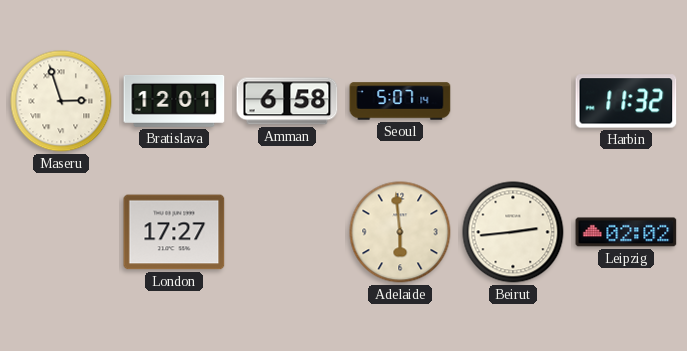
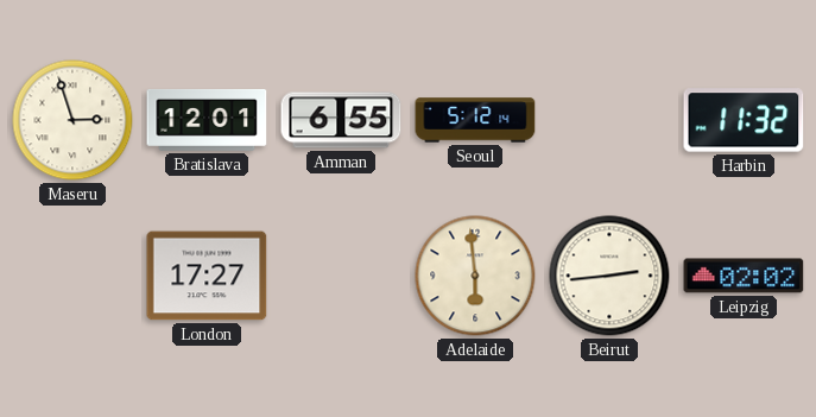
Amman: 6:58 -> 6:55 (341, 120)
Seoul: 5:07 -> 5:12 (475, 120)
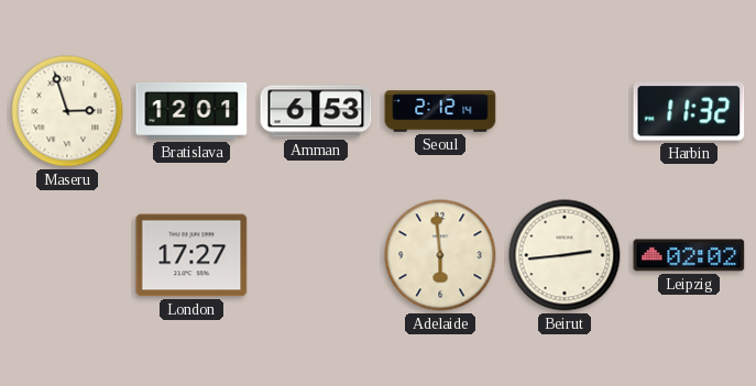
Amman: 6:55 -> 6:53 (316, 111)
Seoul: 5:12 -> 2:12 (440, 111)
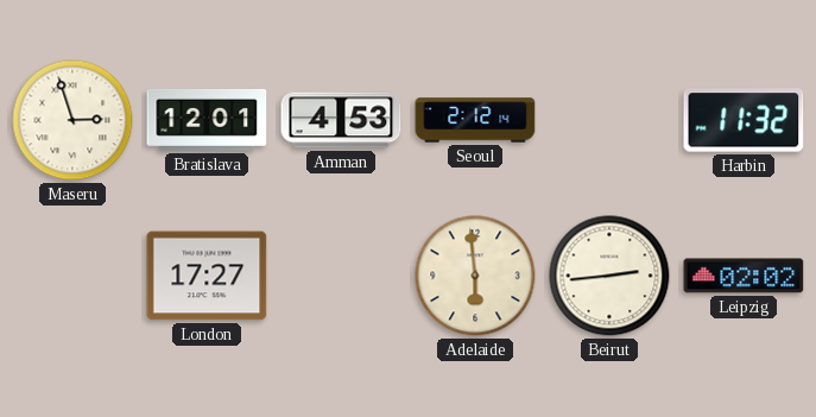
Amman: 6:53 -> 4:53 (341, 120)
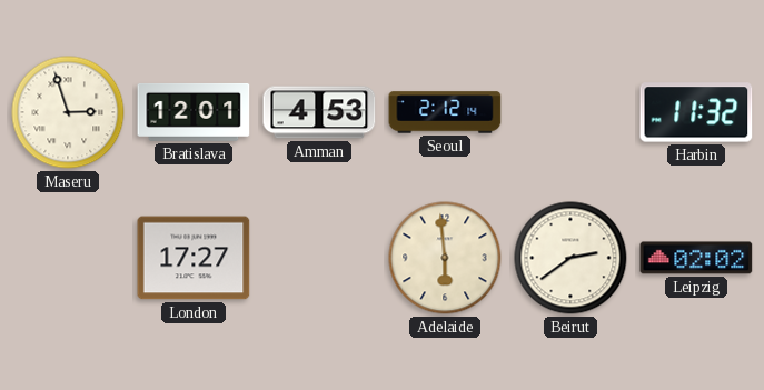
Beirut: 2:44 -> 2:39 (570, 258)
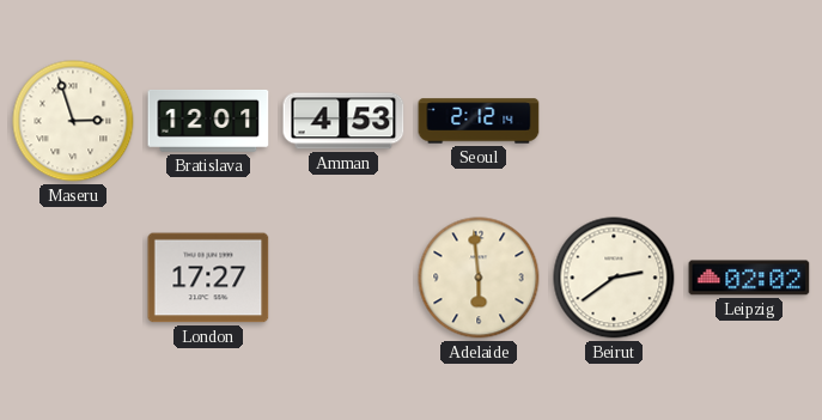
Harbin: 11:32 -> none (696, 112)
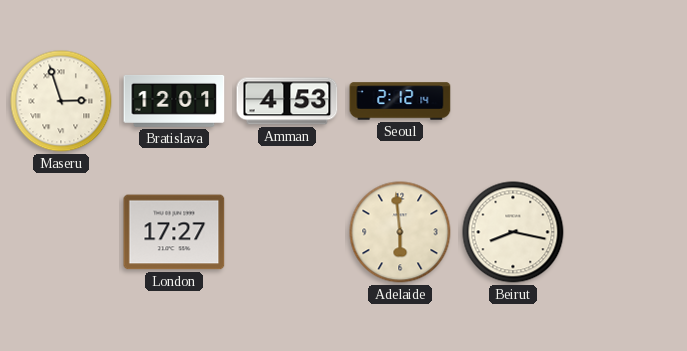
Beirut: 2:39 -> 8:17 (513, 232)
Leipzig: 02:02 -> none (749, 278)
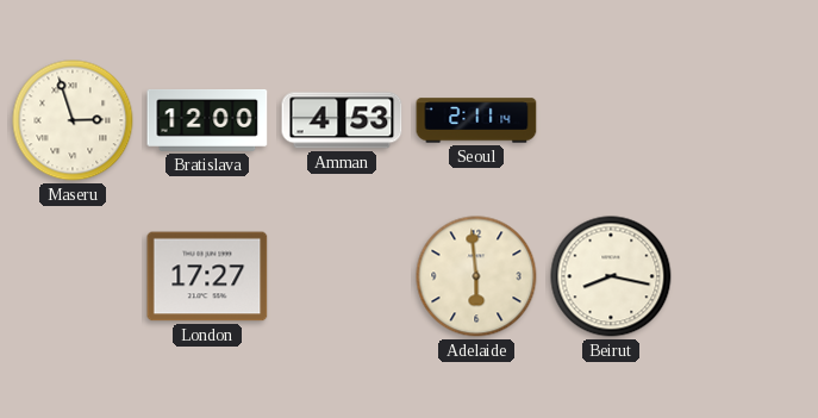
Bratislava: 12:01 -> 12:00 (207, 120)
Seoul: 2:12 -> 2:11 (476, 120)
